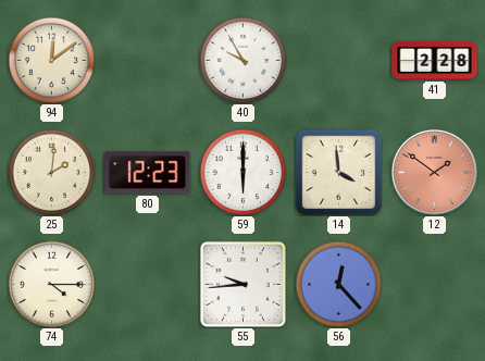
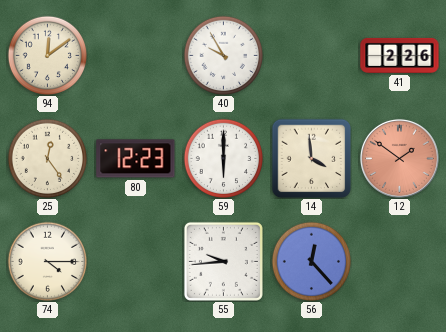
41: 2:28 -> 2:26 (400, 55)
25: 2:01 -> 12:24 (47, 158)
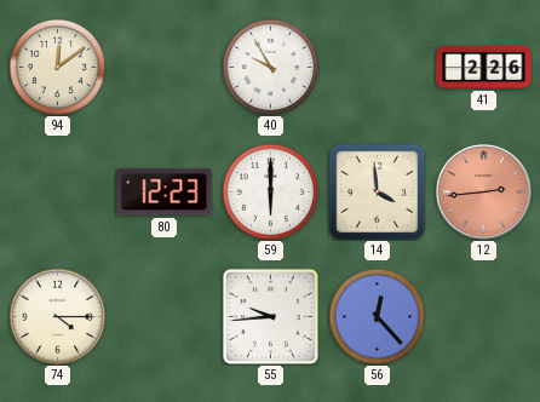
25: 12:24 -> none (47, 158)
12: 1:51 -> 2:44 (483, 191)
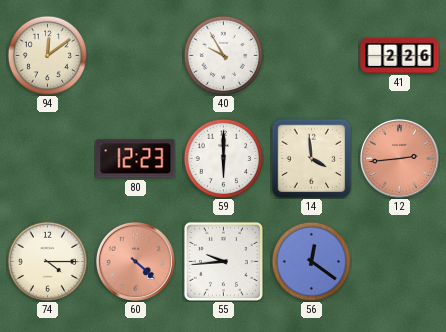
60: none -> 4:22 (135, 261)
56: 12:23 -> 12:21 (311, 261)
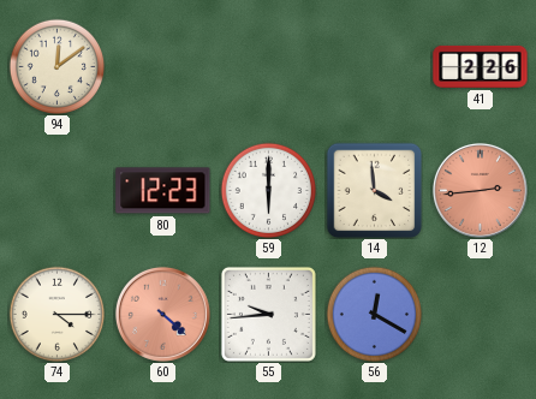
40: 9:55 -> none (223, 55)
56: 12:21 -> 12:20 (374, 314)
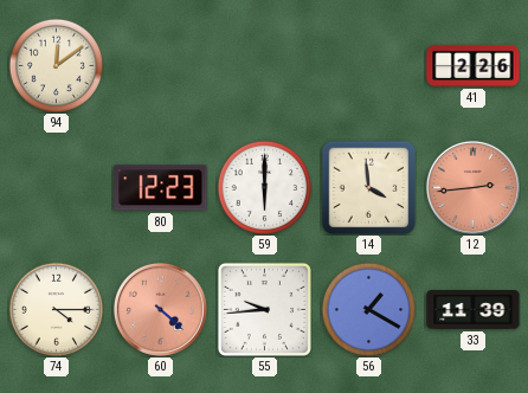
56: 12:20 -> 1:20 (368, 309)
33: none -> 11:39 (474, 310)
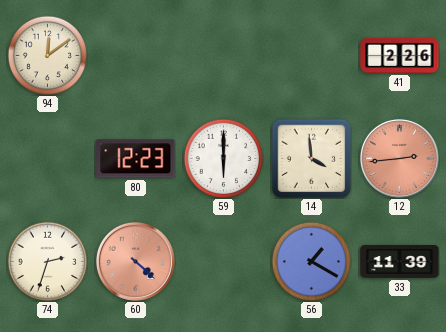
74: 4:15 -> 2:33 (47, 261)
55: 9:44 -> none (264, 309)
